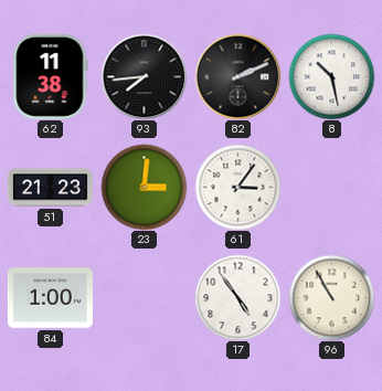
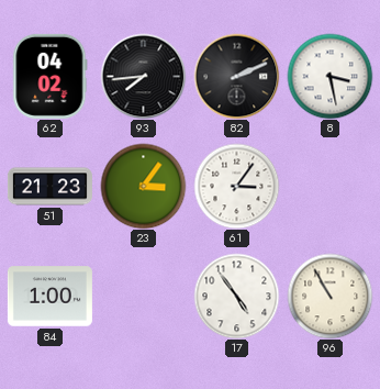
62: 11:38 -> 04:02 (51, 76)
8: 10:28 -> 3:28 (329, 76)
23: 3:01 -> 3:06 (143, 186)
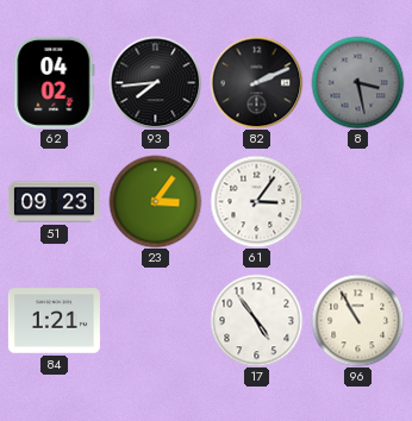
8 dial: white -> grey (357, 82)
51: 21:23 -> 09:23 (54, 202)
84: 1:00 -> 1:21 (54, 321)
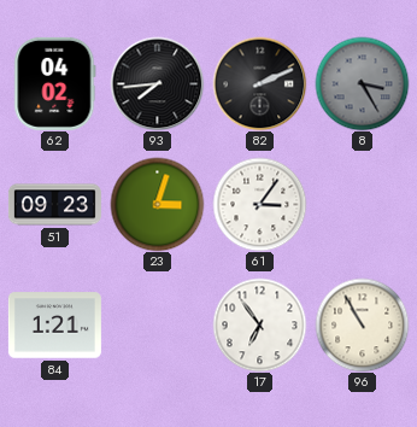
8: 3:28 -> 3:25 (362, 83)
23: 3:06 -> 3:03 (157, 204)
17: 4:54 -> 6:54 (259, 324)
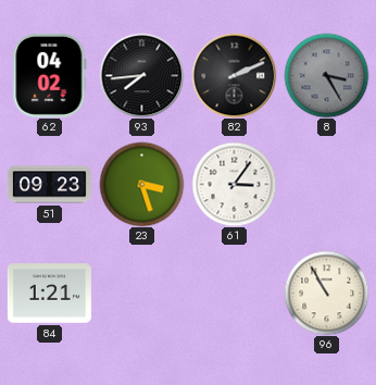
23: 3:03 -> 3:27 (141, 184)
17: 6:54 -> none (259, 324)
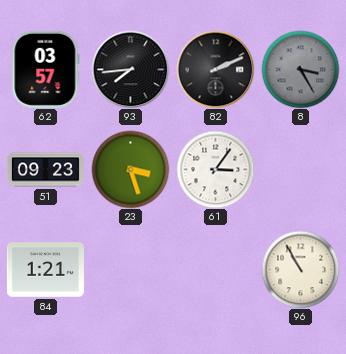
62: 04:02 -> 03:57 (46, 69)
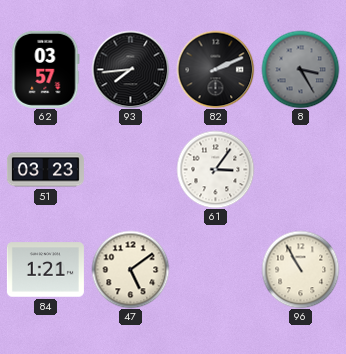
51: 09:23 -> 03:23 (45, 170)
23: 3:27 -> none (130, 169)
47: none -> 5:09 (130, 269)
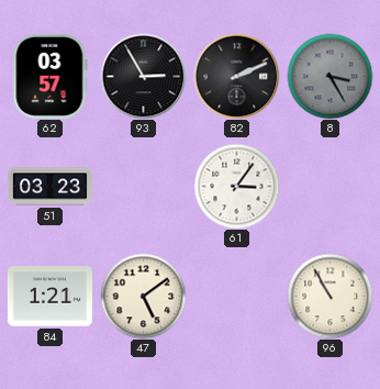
93: 7:44 -> 2:55 (143, 76)
